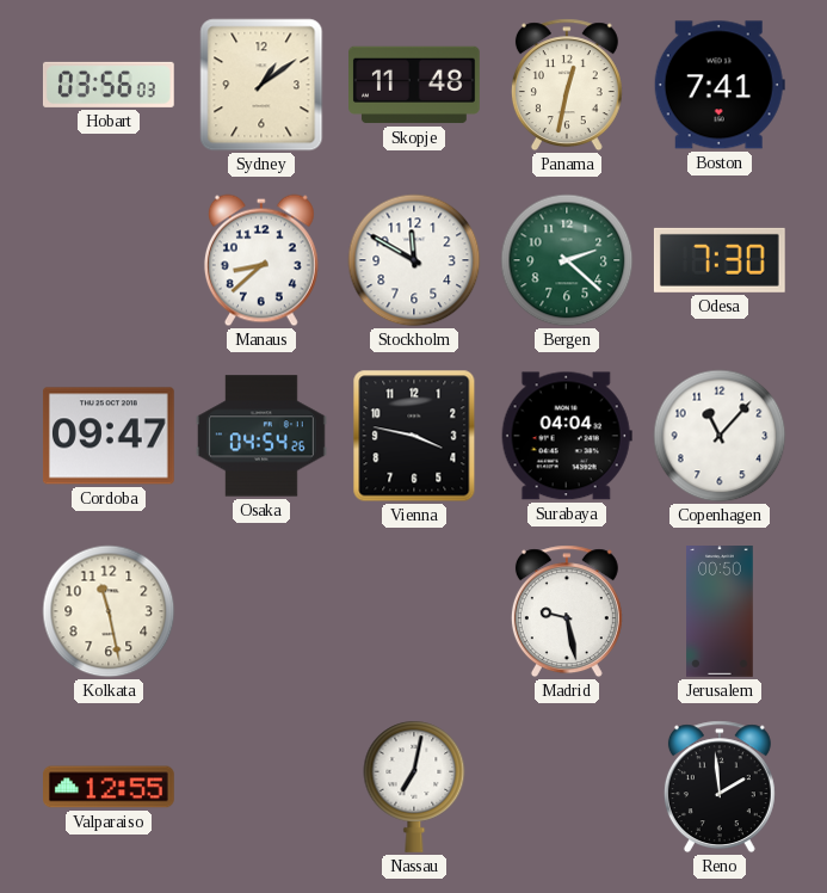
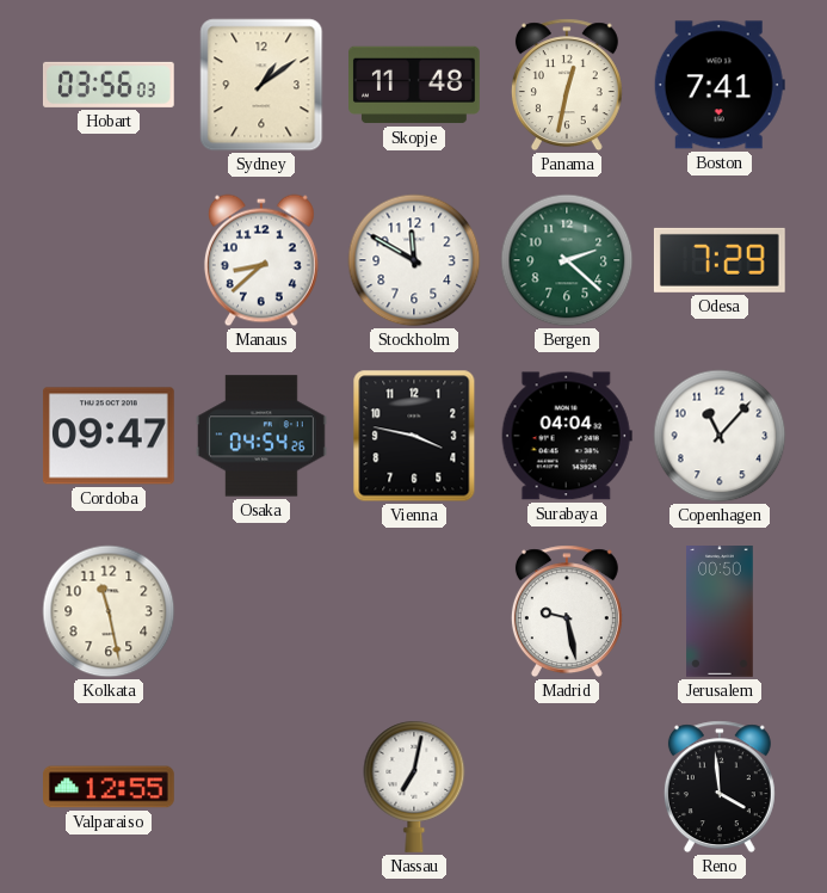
Odesa: 7:30 -> 7:29 (720, 260)
Reno: 1:59 -> 3:59 (720, 787)
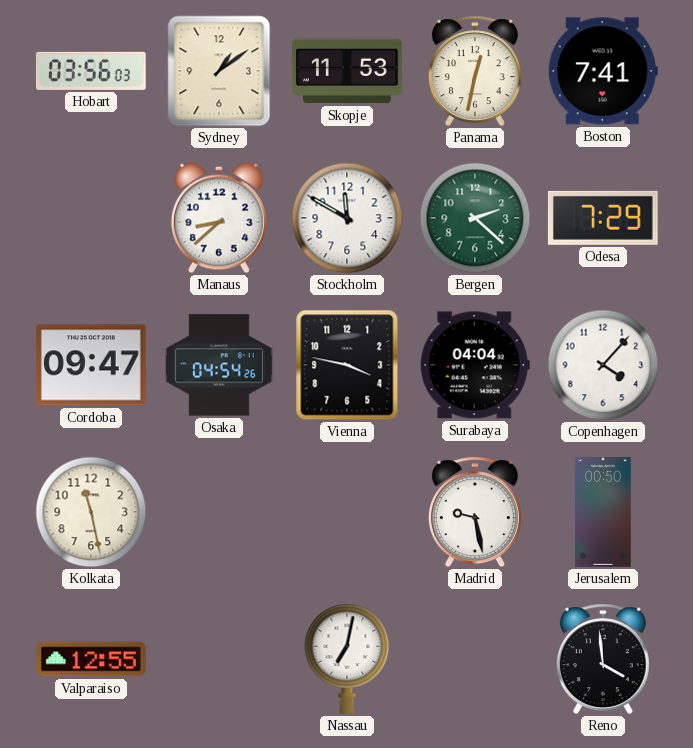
Skopje: 11:48 -> 11:53 (348, 71)
Copenhagen: 11:07 -> 4:07 (603, 365)
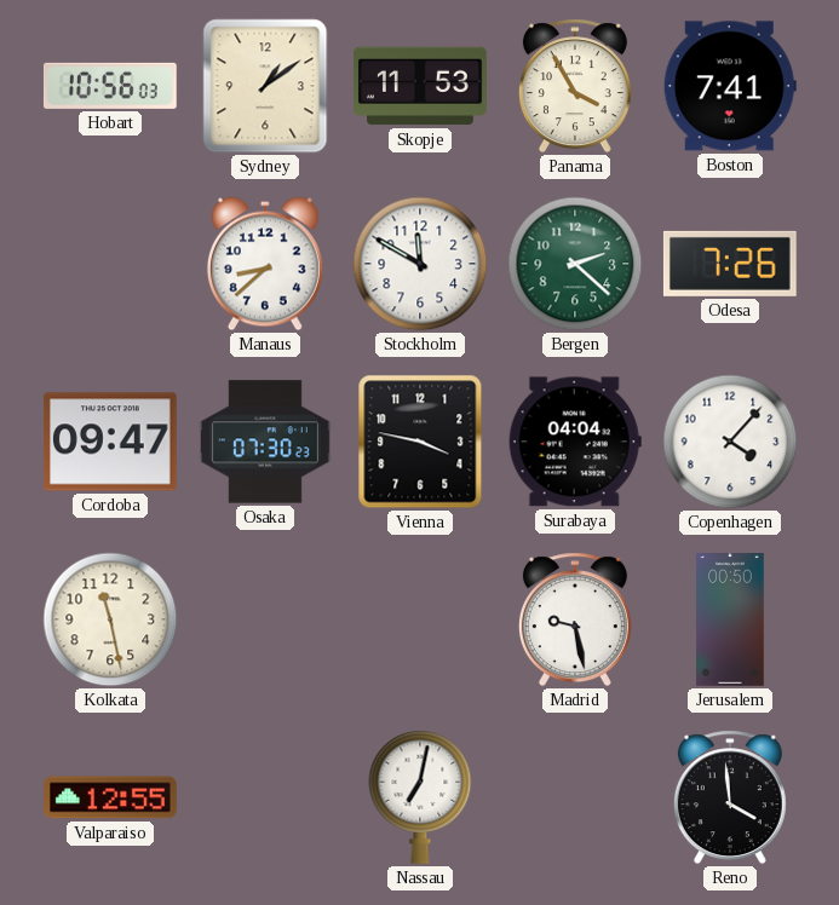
Hobart: 03:56 -> 10:56 (110, 86)
Panama: 12:32 -> 3:55 (575, 86)
Odesa: 7:29 -> 7:26 (730, 264)
Osaka: 04:54 -> 07:30 (266, 442)
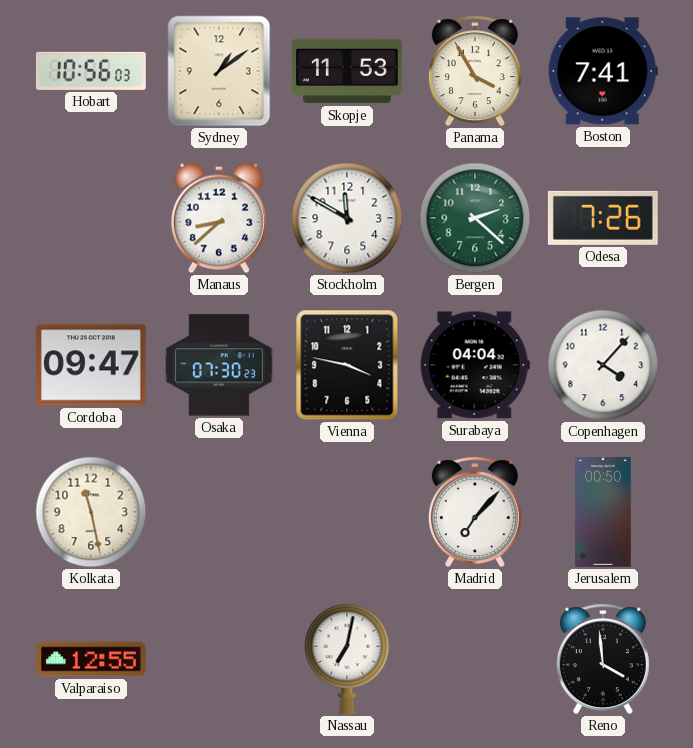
Madrid: 9:28 -> 7:07 (475, 512)
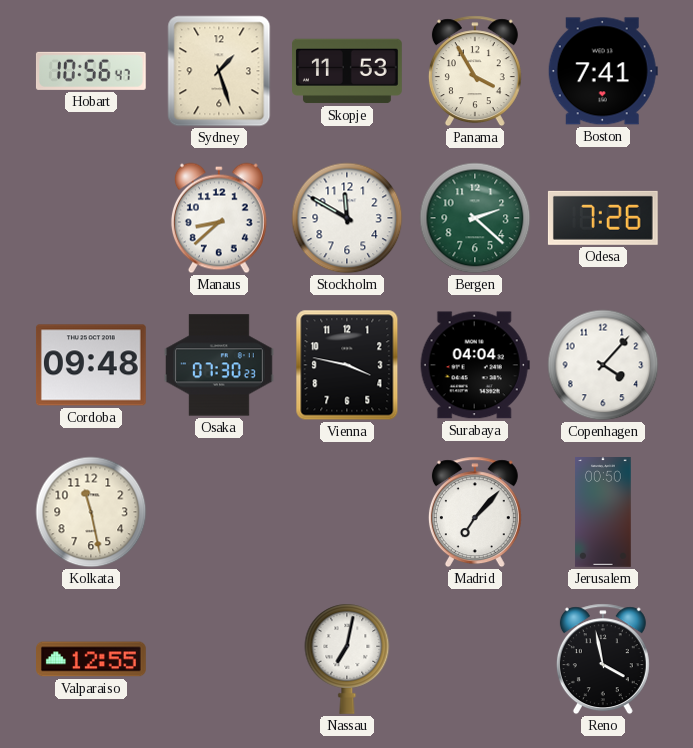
Hobart: 10:56:03 -> 10:56:47 (91, 71)
Sydney: 1:09 -> 1:27 (219, 71)
Cordoba: 09:47 -> 09:48 (91, 365)
Reno: 3:59 -> 3:58 (603, 659)
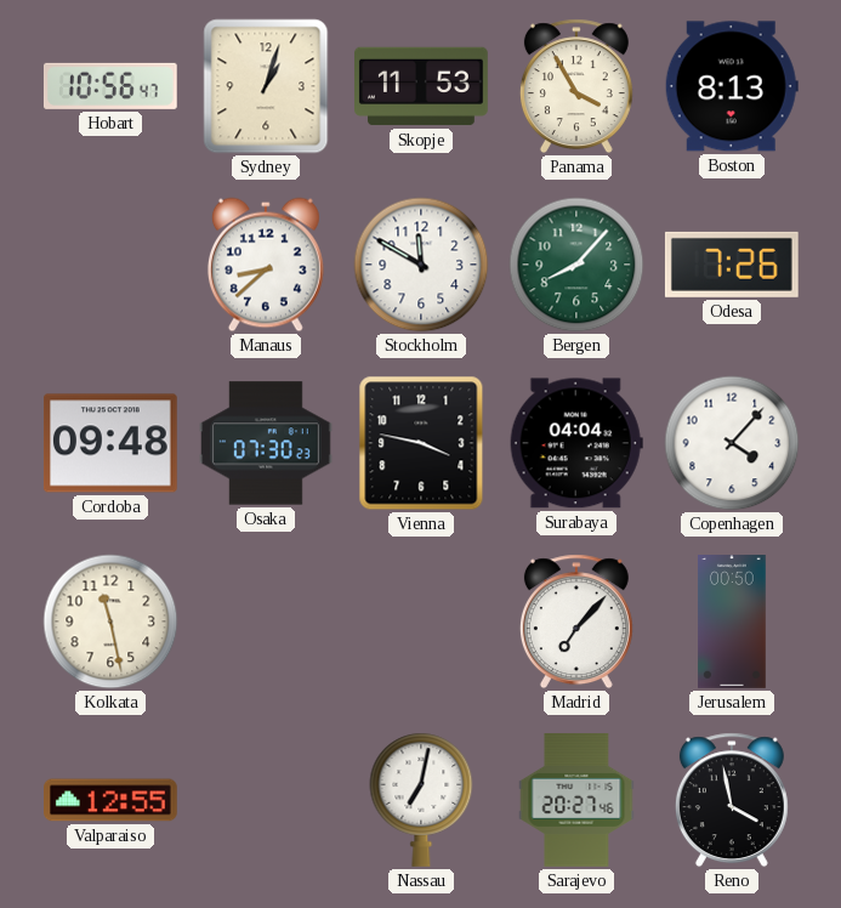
Sydney: 1:27 -> 1:03 (266, 86)
Boston: 7:41 -> 8:13 (732, 86)
Bergen: 2:22 -> 8:07 (576, 265)
Sarajevo: none -> 20:27 (576, 801)
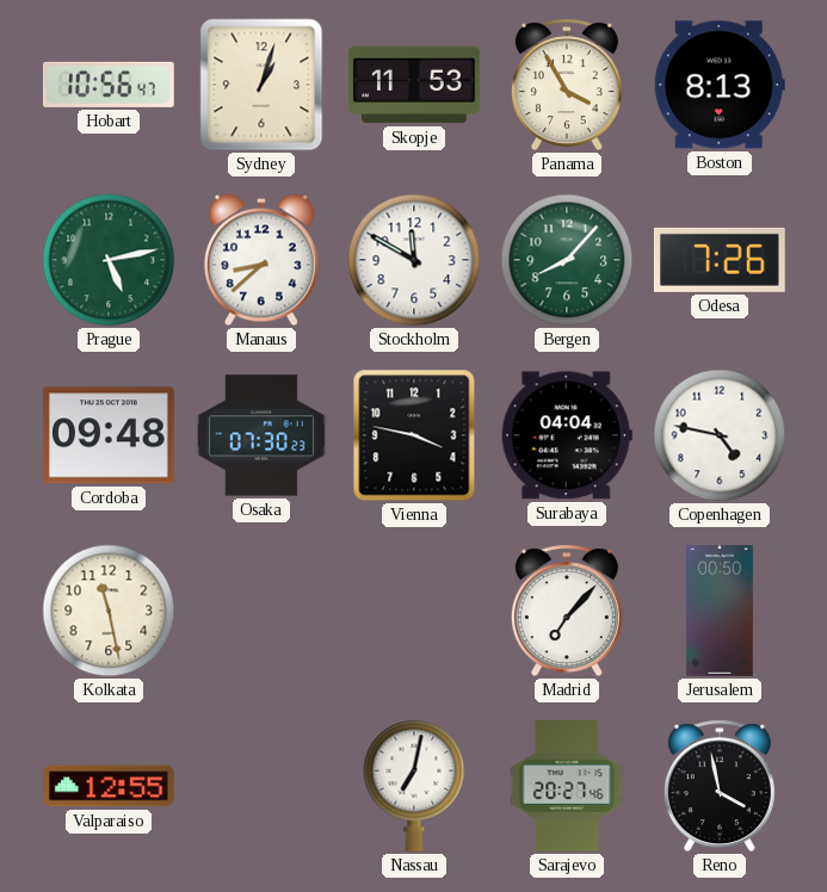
Prague: none -> 5:13 (109, 260)
Copenhagen: 4:07 -> 4:47 (720, 435)
